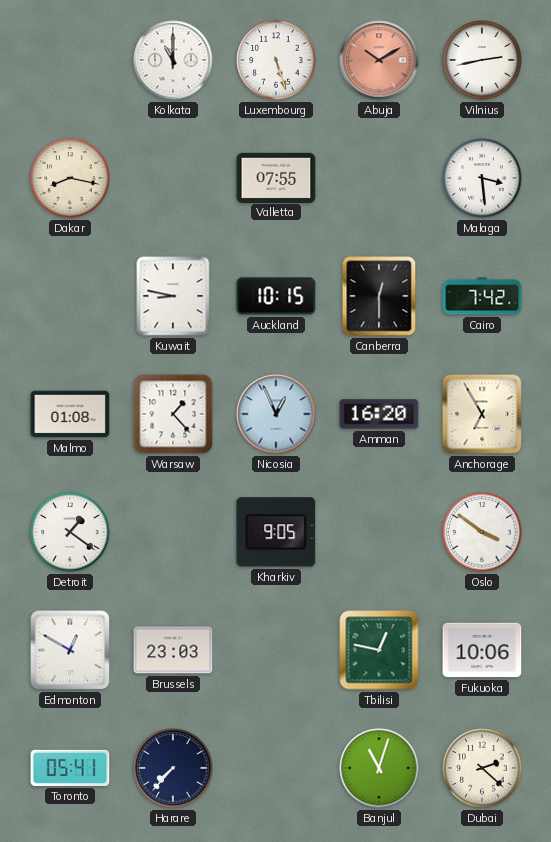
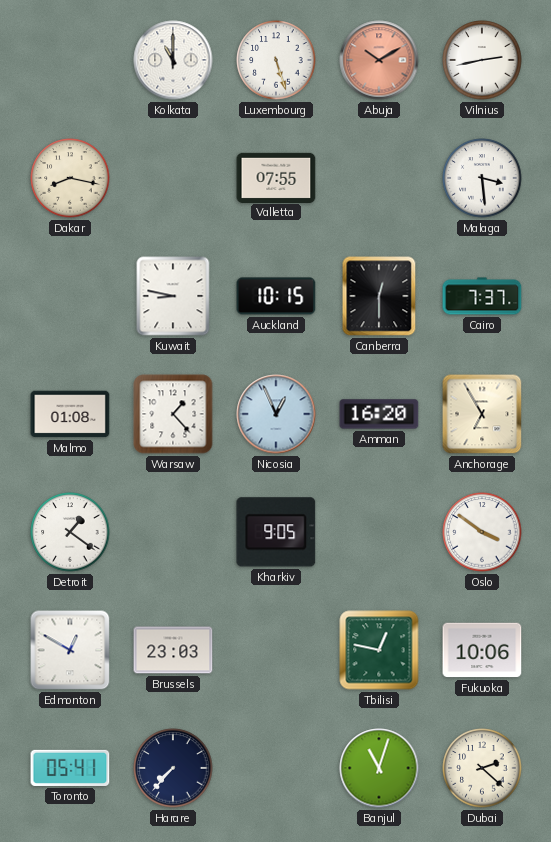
Cairo: 7:42 -> 7:37 (482, 296)
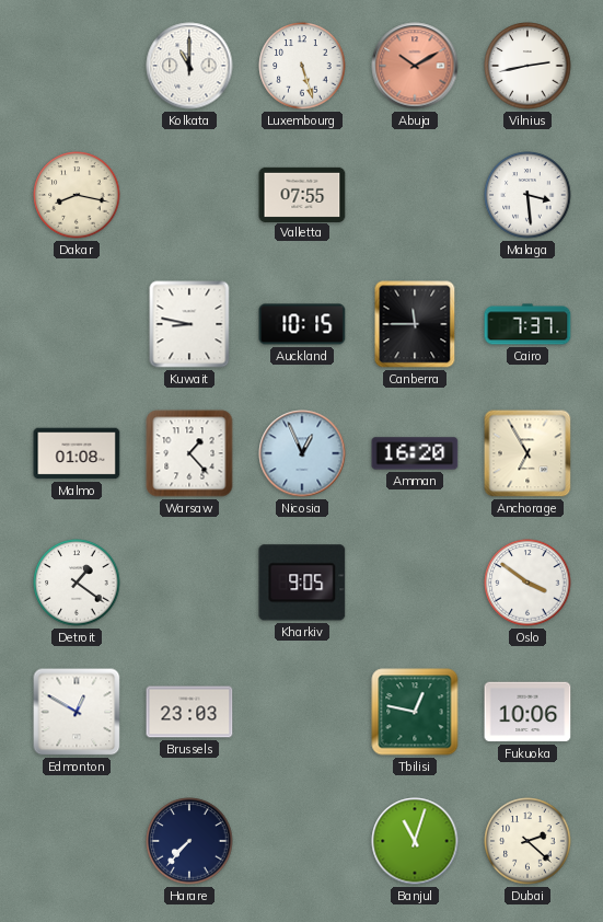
Canberra: 12:30 -> 11:45 (415, 324)
Toronto: 05:41 -> none (70, 768)
